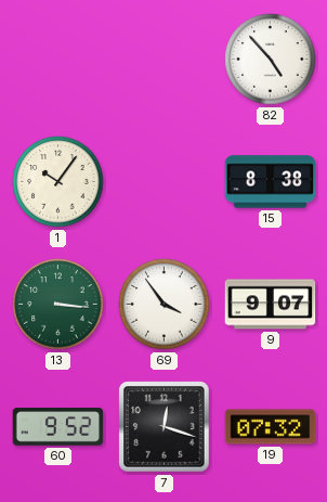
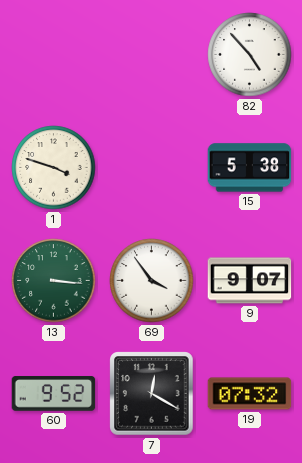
1: 10:06 -> 3:48 (54, 168)
15: 8:38 -> 5:38 (250, 168)
7: 12:18 -> 12:20 (152, 394)
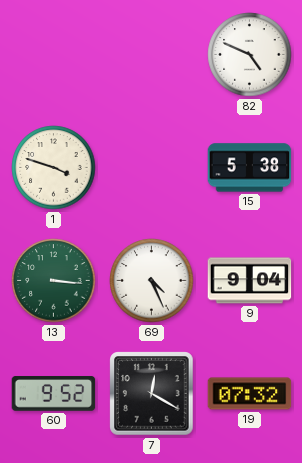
82: 4:53 -> 4:49 (250, 55)
69: 3:54 -> 4:26 (152, 281)
9: 9:07 -> 9:04 (250, 281)
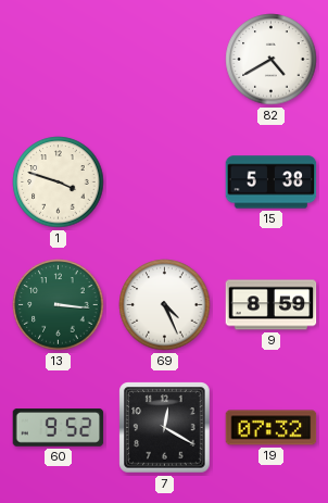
82: 4:49 -> 4:40 (272, 60)
9: 9:04 -> 8:59 (272, 305)
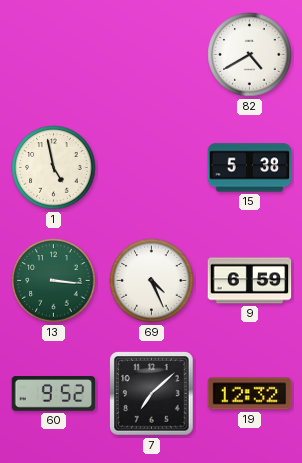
1: 3:48 -> 4:58 (54, 168)
9: 8:59 -> 6:59 (250, 281)
7: 12:20 -> 7:08 (152, 394)
19: 07:32 -> 12:32 (250, 394)
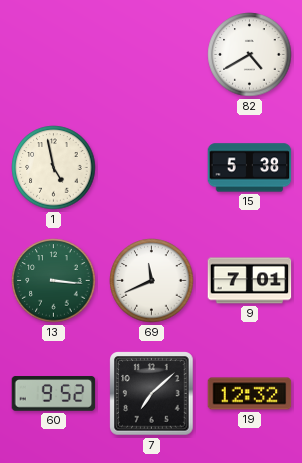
69: 4:26 -> 11:41 (152, 281)
9: 6:59 -> 7:01 (250, 281)
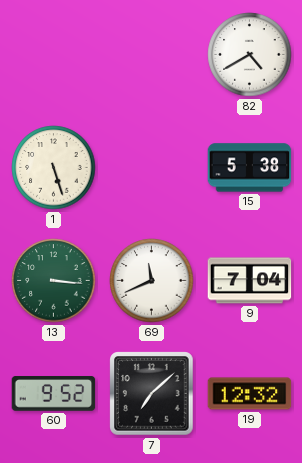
1: 4:58 -> 5:27 (54, 168)
9: 7:01 -> 7:04 (250, 281)
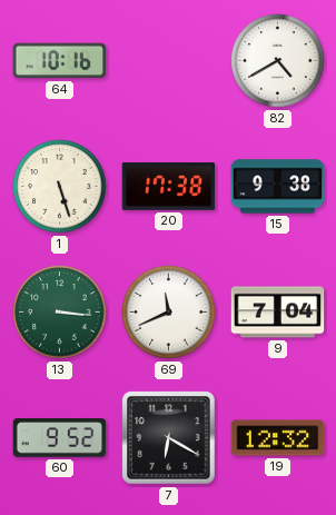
64: none -> 10:16 (60, 61)
20: none -> 17:38 (169, 187)
15: 5:38 -> 9:38 (278, 187)
7: 7:08 -> 6:20 (169, 438)
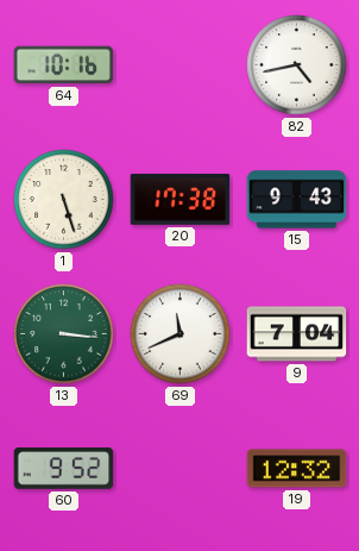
82: 4:40 -> 4:43 (297, 65)
15: 9:38 -> 9:43 (297, 200)
7: 6:20 -> none (169, 438)
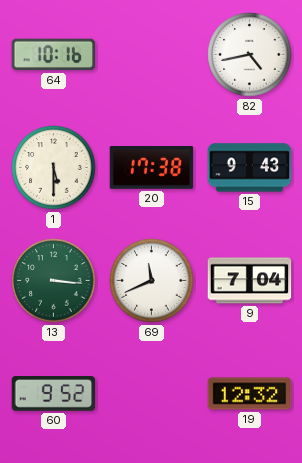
1: 5:27 -> 5:30 (54, 168)
